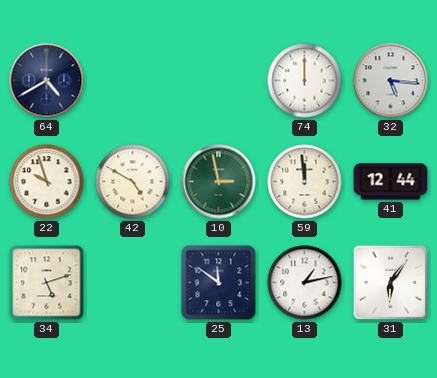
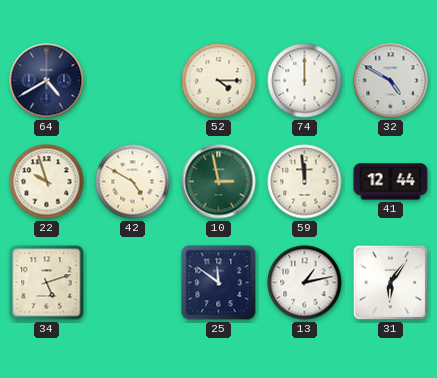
52: none -> 4:15 (219, 81)
32: 5:16 -> 4:50 (391, 81)
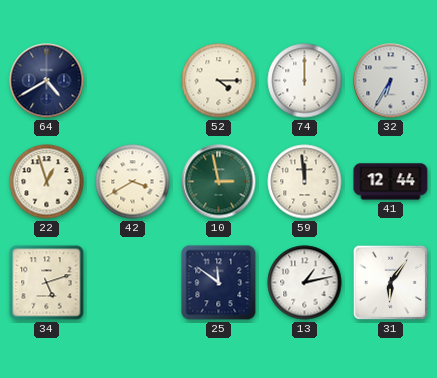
32: 4:50 -> 6:35 (391, 81)
22: 9:57 -> 12:57 (47, 182)
42: 4:50 -> 3:40 (133, 182)
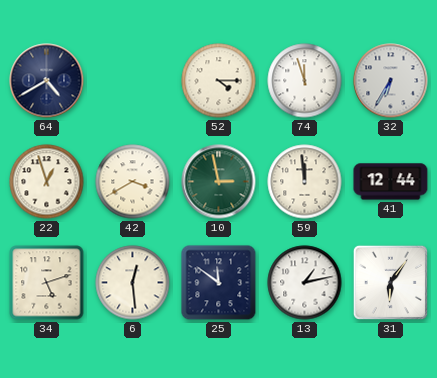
74: 12:00 -> 11:57 (305, 81)
6: none -> 12:29 (133, 283)
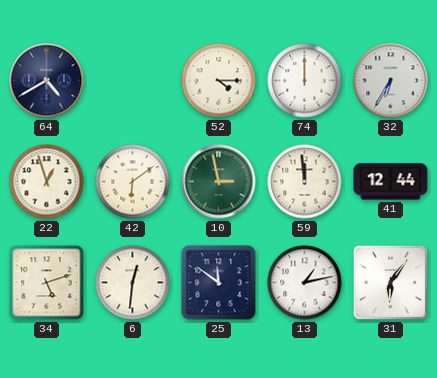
74: 11:57 -> 12:00 (305, 81)
42: 3:40 -> 6:09 (133, 182)
6: 12:29 -> 12:31 (133, 283)
